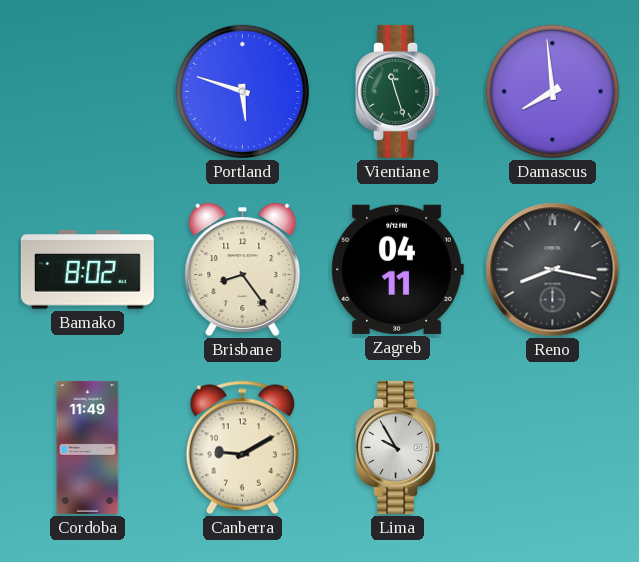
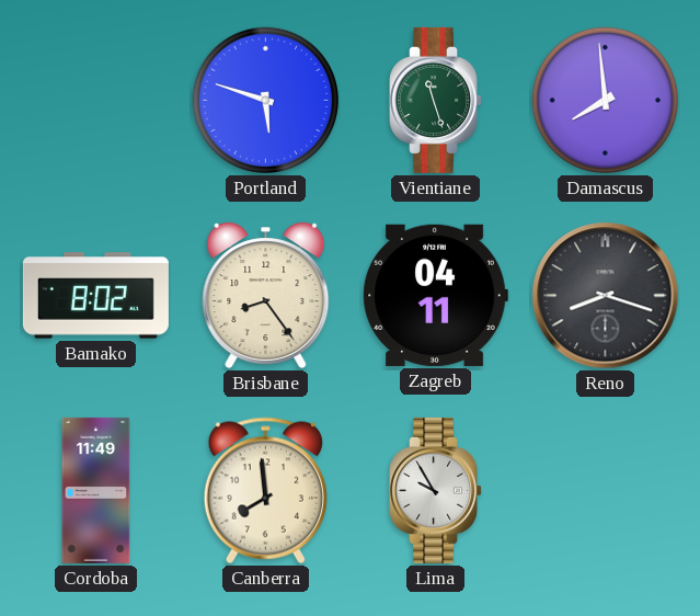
Reno: 8:17 -> 8:18 (606, 296)
Canberra: 9:10 -> 7:59 (265, 491)
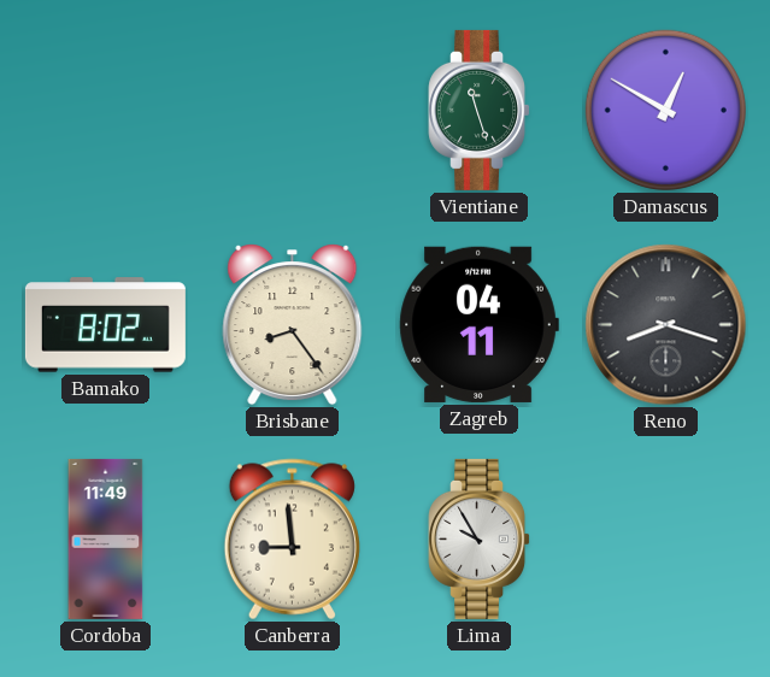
Portland: 5:48 -> none (265, 100)
Damascus: 7:59 -> 12:50 (665, 110)
Canberra: 7:59 -> 8:59 (292, 540)
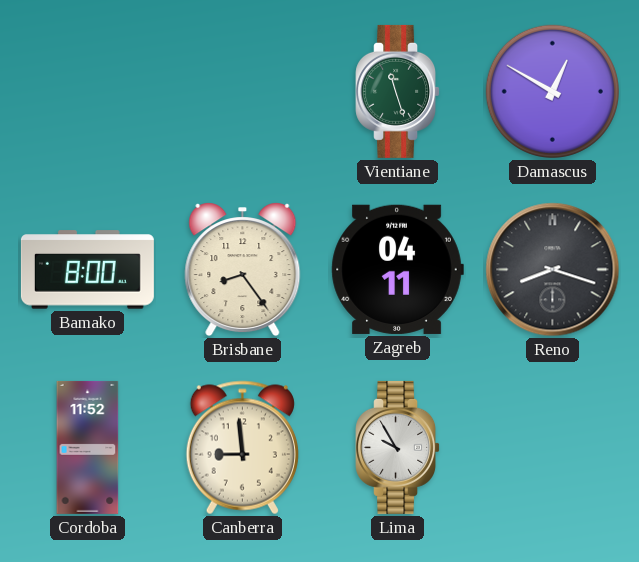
Bamako: 8:02 -> 8:00 (87, 270)
Cordoba: 11:49 -> 11:52 (88, 447)
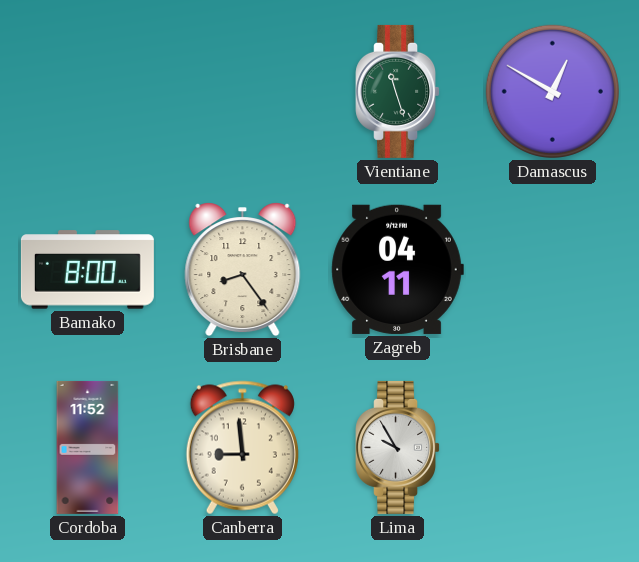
Reno: 8:18 -> none (553, 270)
